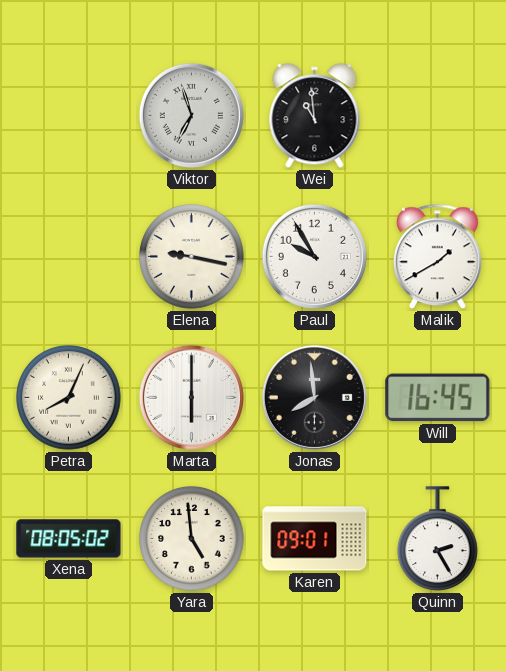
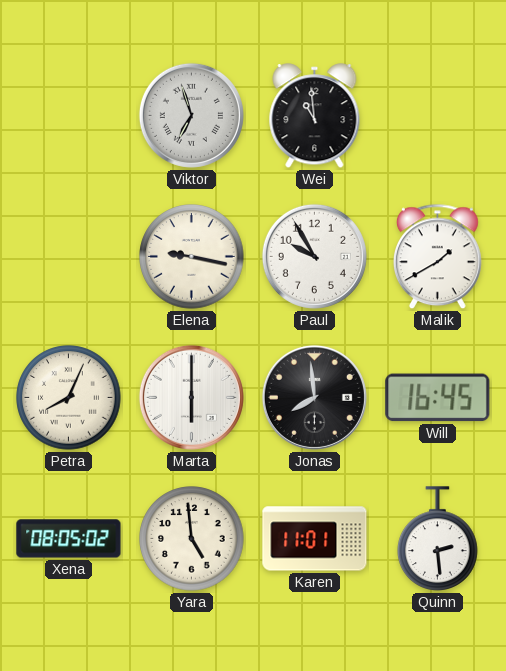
Karen: 09:01 -> 11:01 (315, 539)
Quinn: 2:25 -> 2:29 (438, 539)
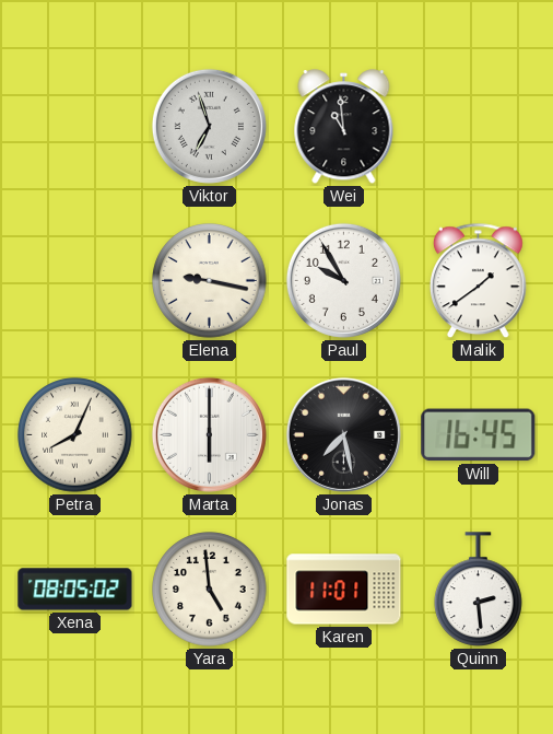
Malik: 1:40 -> 1:39 (478, 281)
Jonas: 7:59 -> 7:28 (343, 434)
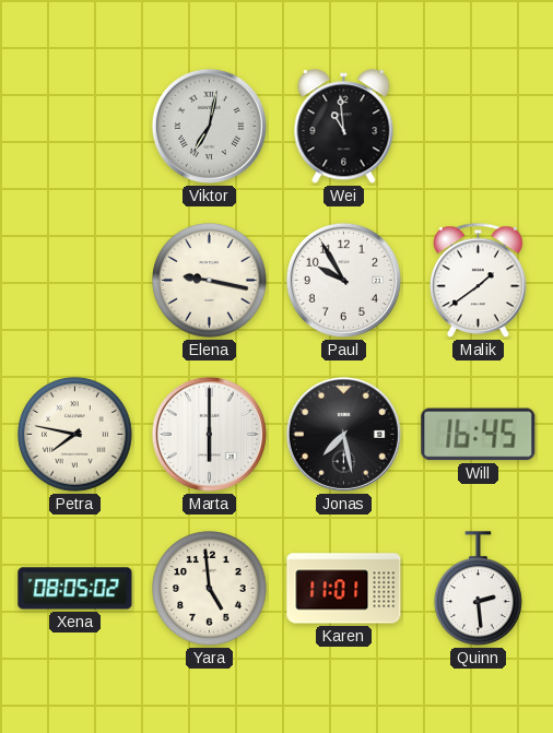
Viktor: 6:57 -> 7:02 (209, 126)
Petra: 8:04 -> 7:47 (75, 435)
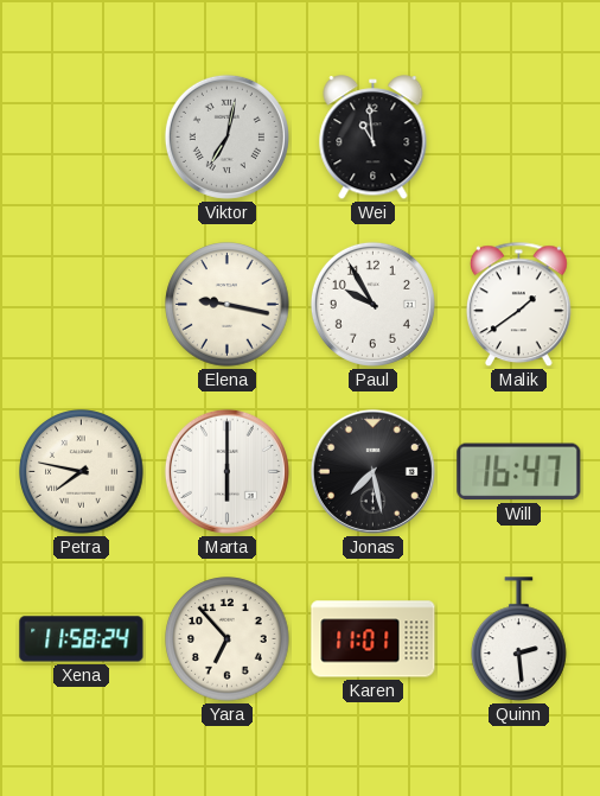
Will: 16:45 -> 16:47 (519, 472)
Xena: 08:05 -> 11:58 (82, 639)
Yara: 4:59 -> 6:53 (228, 639)
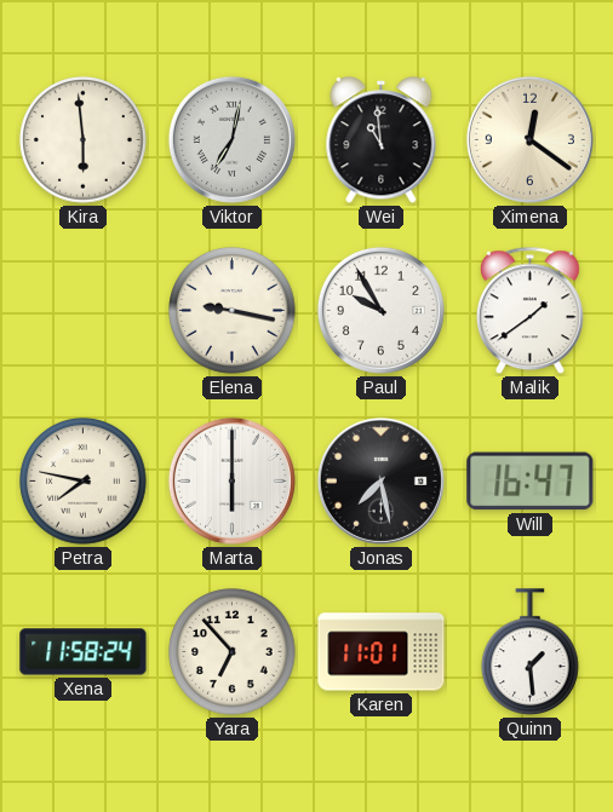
Kira: none -> 5:59 (84, 140)
Ximena: none -> 12:21 (529, 139)
Quinn: 2:29 -> 1:29 (531, 652)
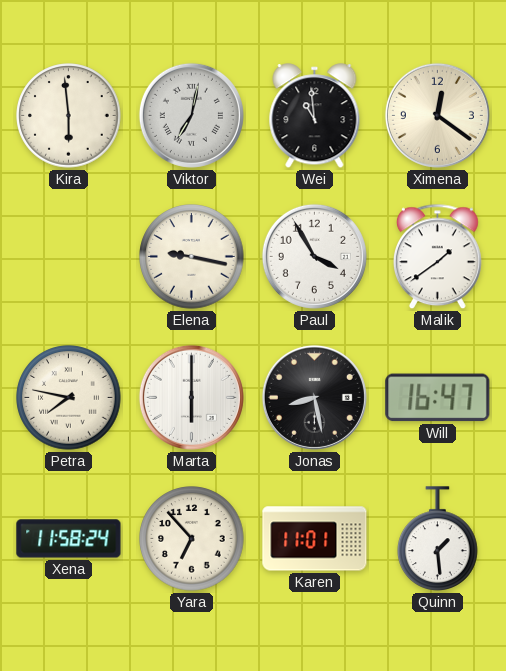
Paul: 9:55 -> 3:55 (314, 256)
Jonas: 7:28 -> 8:28 (314, 397)
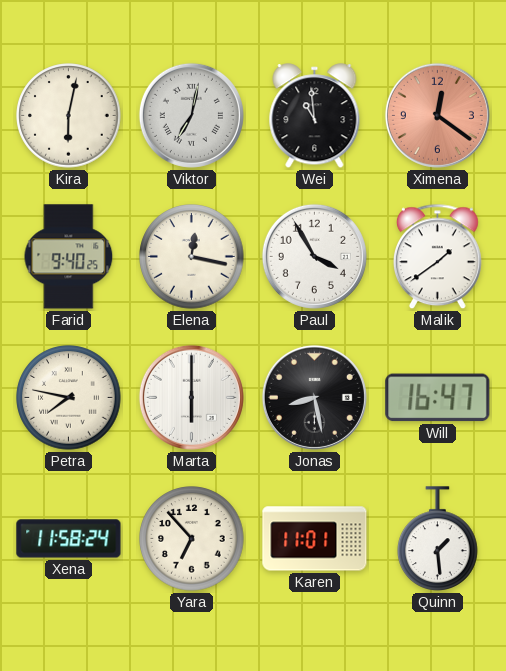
Kira: 5:59 -> 6:02 (69, 116)
Ximena dial: cream -> salmon (437, 115)
Farid: none -> 9:40 (69, 257)
Elena: 9:17 -> 12:17 (192, 257)
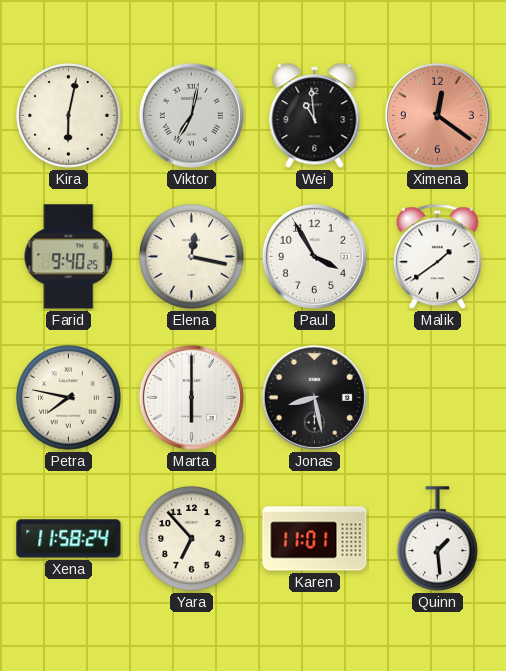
Will: 16:47 -> none (438, 398)
